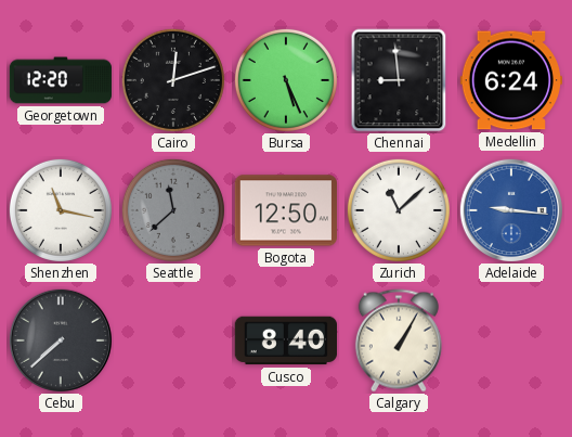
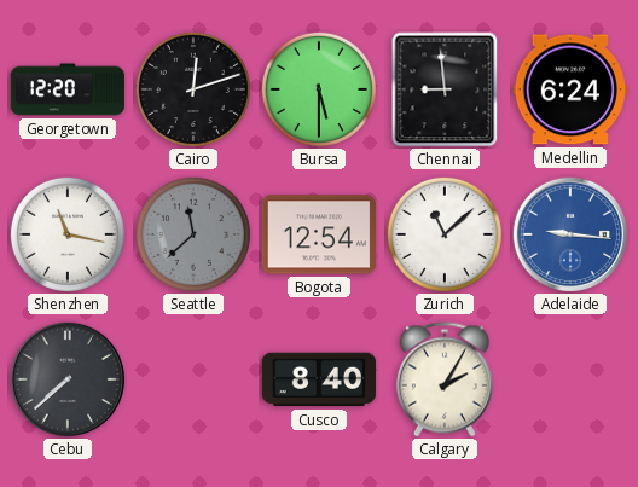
Bursa: 5:26 -> 5:30 (319, 89)
Bogota: 12:50 -> 12:54 (318, 234)
Calgary: 1:05 -> 2:05 (445, 379)
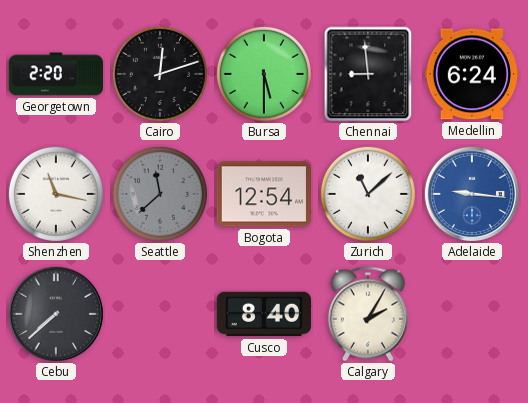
Georgetown: 12:20 -> 2:20 (56, 74)
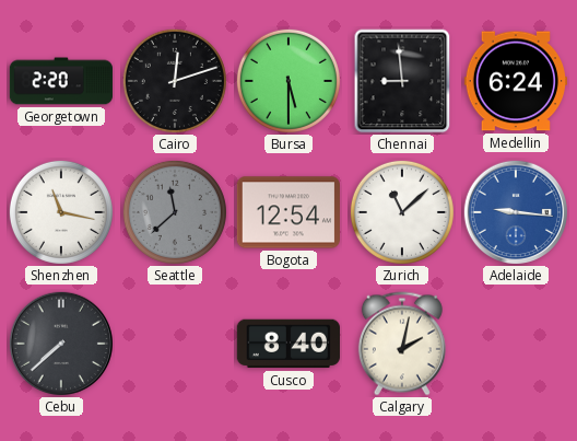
Calgary: 2:05 -> 2:02 (402, 344)
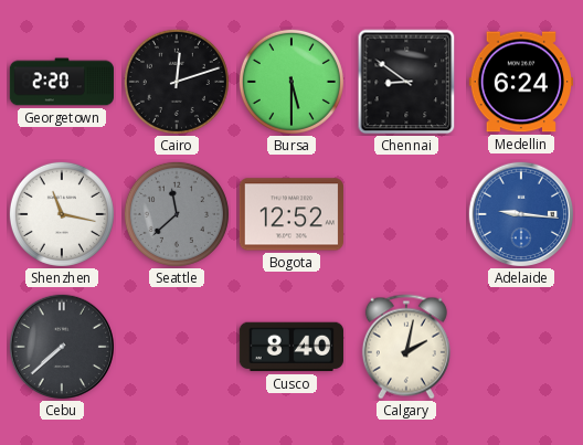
Chennai: 8:59 -> 8:51 (406, 82)
Bogota: 12:54 -> 12:52 (290, 214)
Zurich: 11:08 -> none (402, 212)
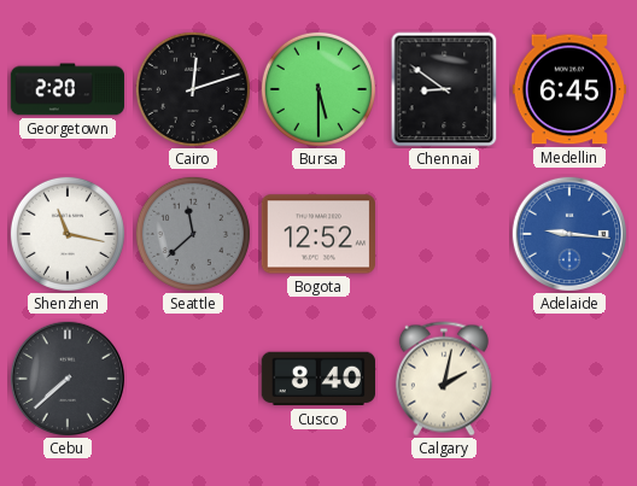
Medellin: 6:24 -> 6:45 (568, 89)
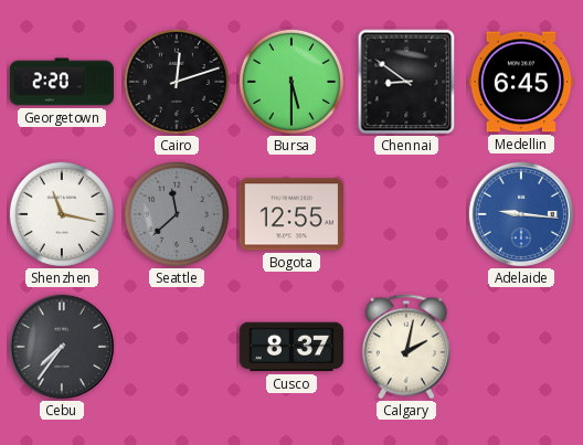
Bogota: 12:52 -> 12:55 (290, 214)
Cebu: 7:38 -> 7:36 (61, 346)
Cusco: 8:40 -> 8:37 (290, 347)
